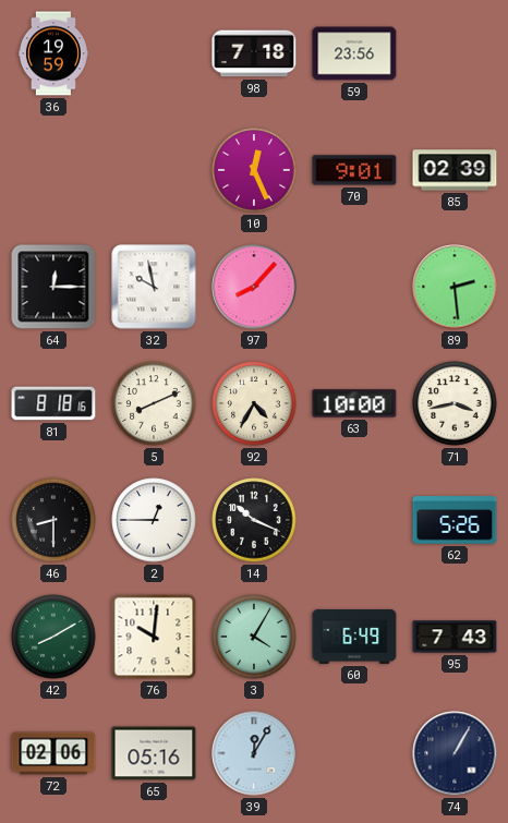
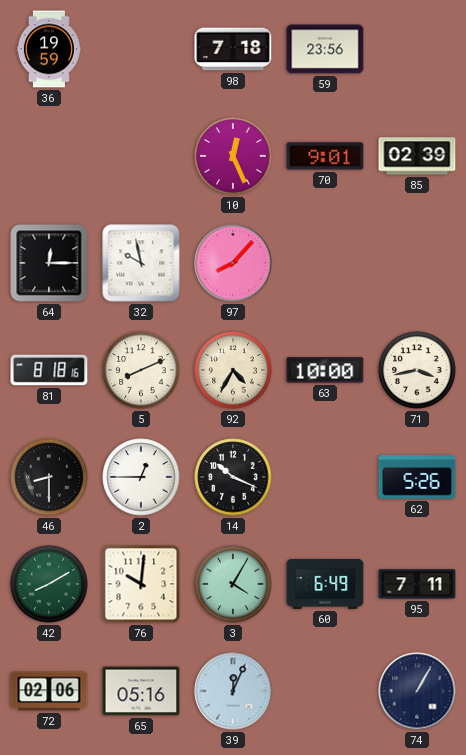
89: 2:29 -> none (455, 287)
95: 7:43 -> 7:11 (417, 584)
39: 12:05 -> 12:04 (233, 691)
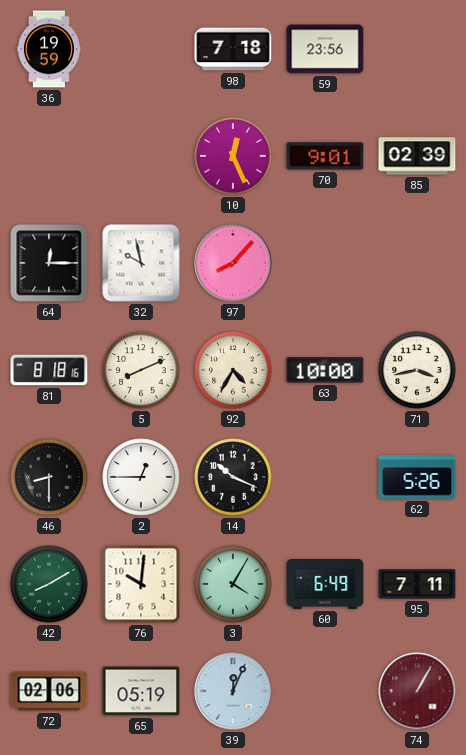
65: 05:16 -> 05:19 (141, 691)
74 dial: navy -> burgundy (417, 691)
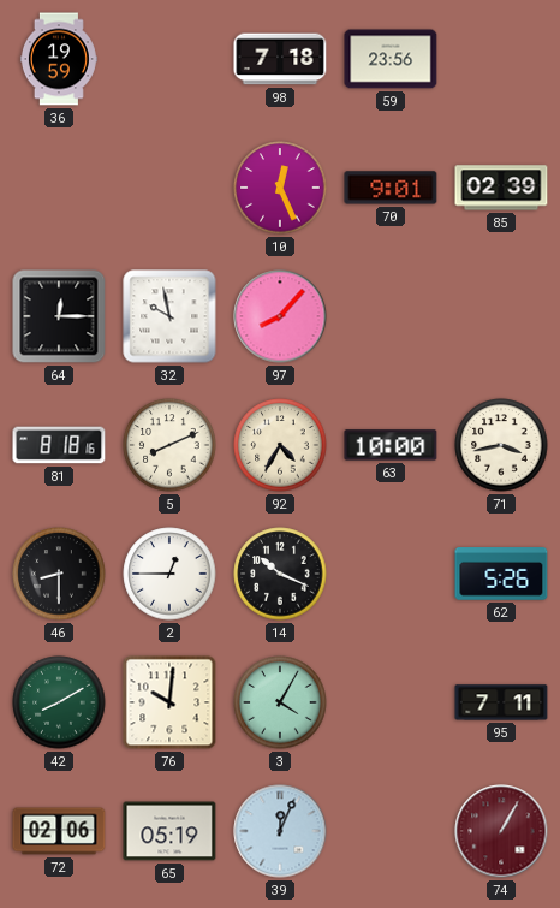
60: 6:49 -> none (325, 584)
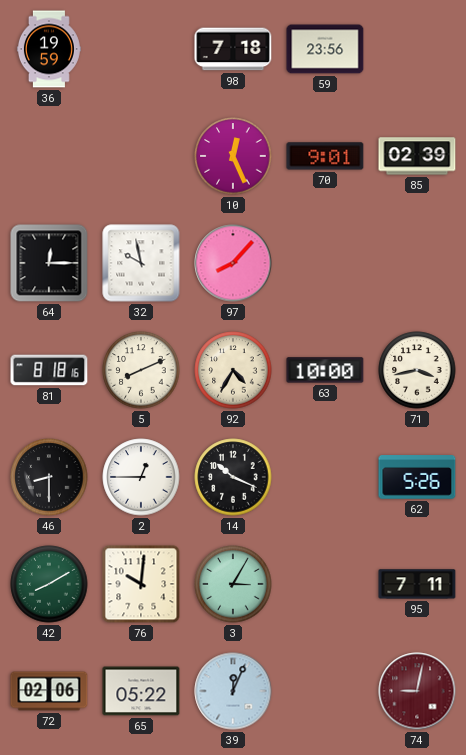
3: 4:05 -> 3:05 (233, 584)
65: 05:19 -> 05:22 (141, 691)
74: 1:05 -> 9:02 (417, 691)
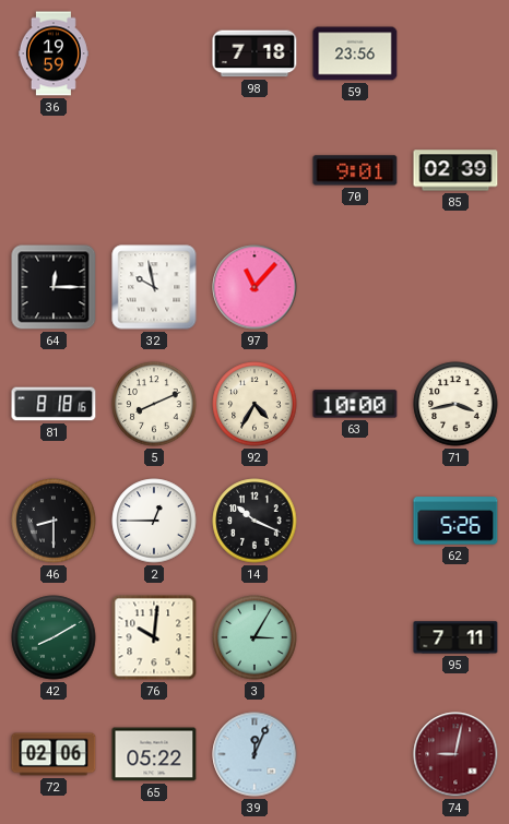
10: 12:26 -> none (233, 156)
97: 8:07 -> 11:07 (254, 287)
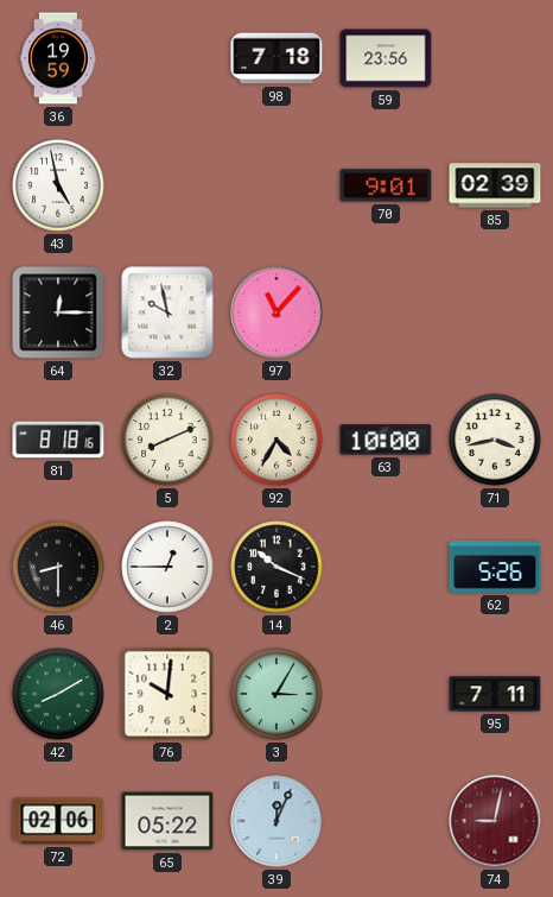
43: none -> 4:58 (58, 185)
